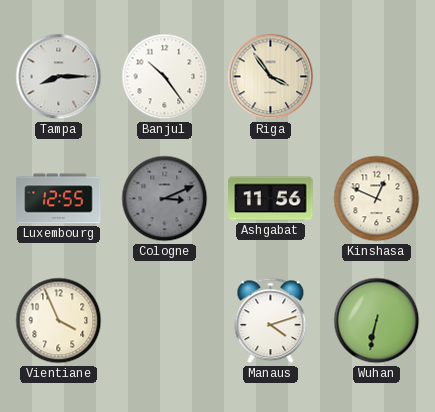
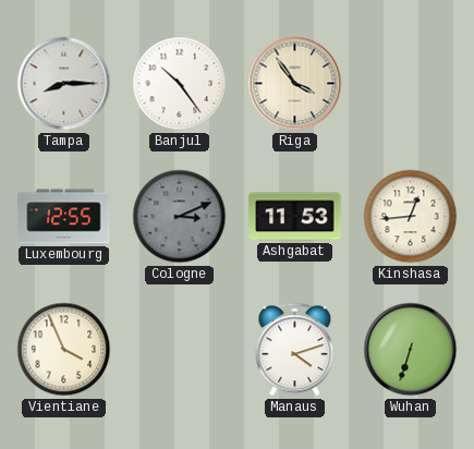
Ashgabat: 11:56 -> 11:53 (295, 217)
Kinshasa: 12:49 -> 12:44 (411, 217)
Wuhan: 6:32 -> 6:33 (411, 350)
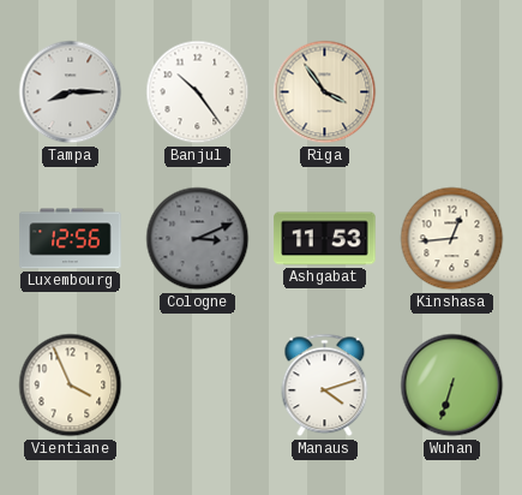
Luxembourg: 12:55 -> 12:56 (71, 239)
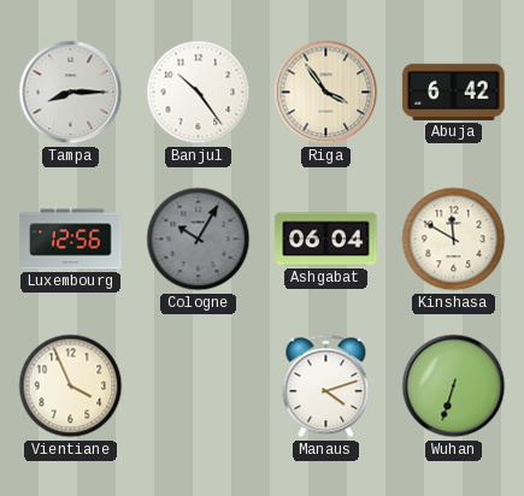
Abuja: none -> 6:42 (454, 91)
Cologne: 3:11 -> 10:05 (199, 240)
Ashgabat: 11:53 -> 06:04 (326, 240)
Kinshasa: 12:44 -> 11:50 (454, 240)
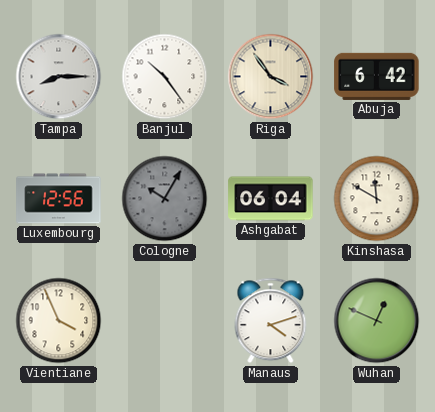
Wuhan: 6:33 -> 12:49 (377, 321)
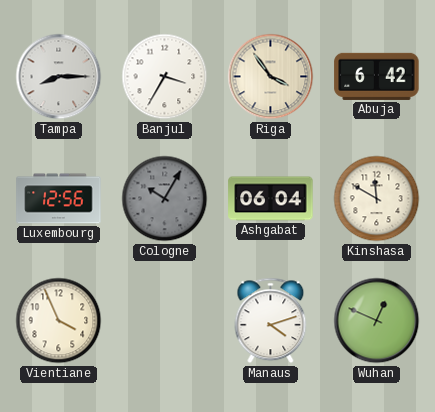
Banjul: 10:24 -> 3:35 (165, 77)
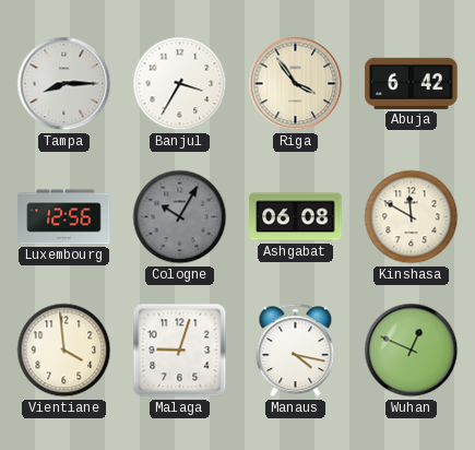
Ashgabat: 06:04 -> 06:08 (296, 217)
Vientiane: 3:56 -> 3:59 (64, 351)
Malaga: none -> 9:03 (180, 351)
Manaus: 4:12 -> 4:17 (296, 351)
